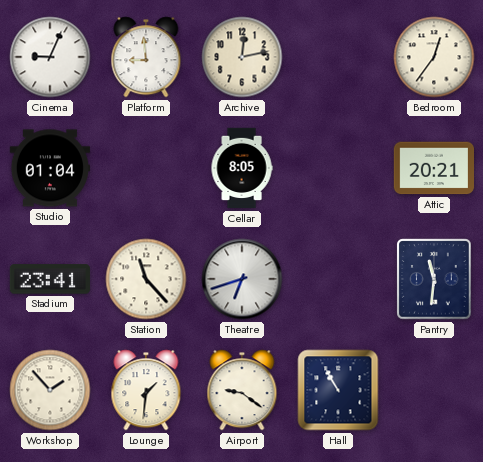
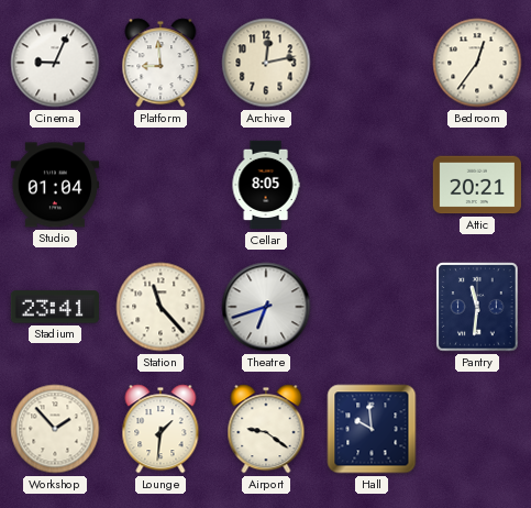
Hall: 10:55 -> 9:59 (372, 429)
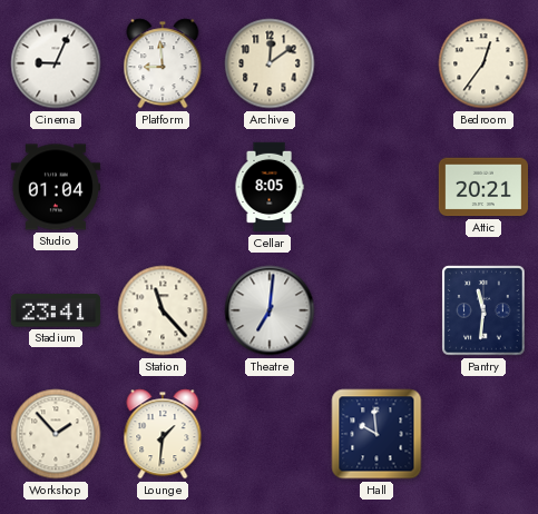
Archive: 12:13 -> 12:09 (270, 63)
Theatre: 6:42 -> 7:01 (270, 310)
Airport: 9:21 -> none (266, 429)
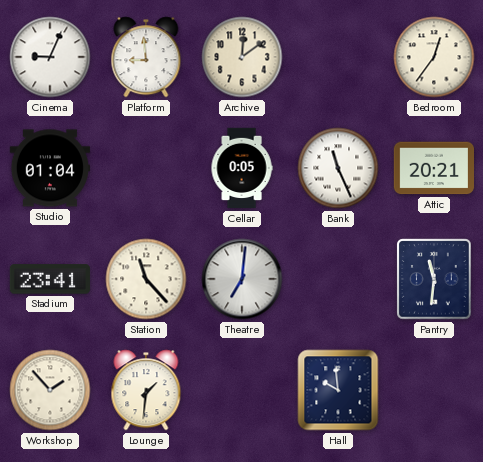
Cellar: 8:05 -> 0:05 (242, 168)
Bank: none -> 11:26 (338, 168)
